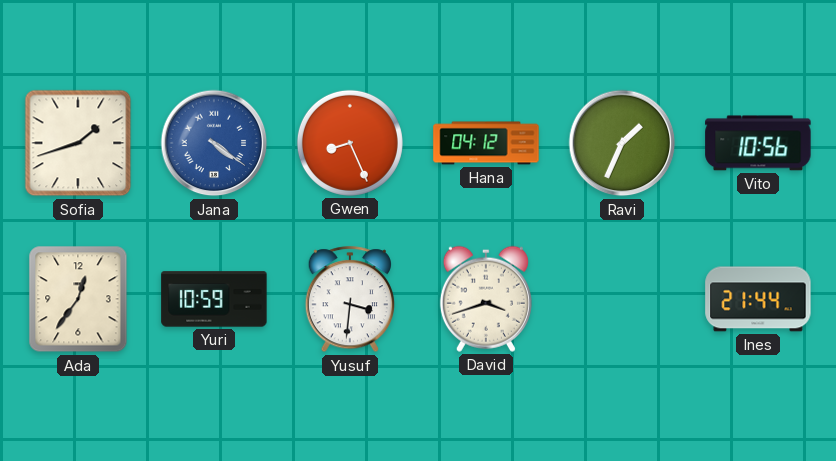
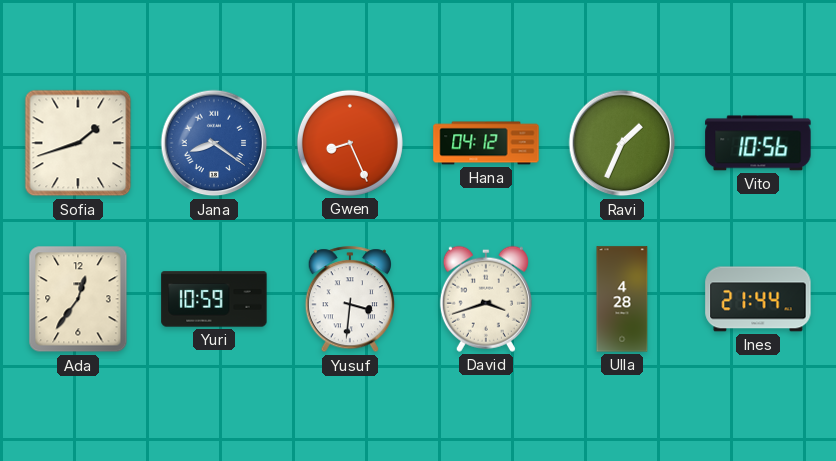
Jana: 4:21 -> 8:21 (214, 143)
Ulla: none -> 4:28 (622, 299)
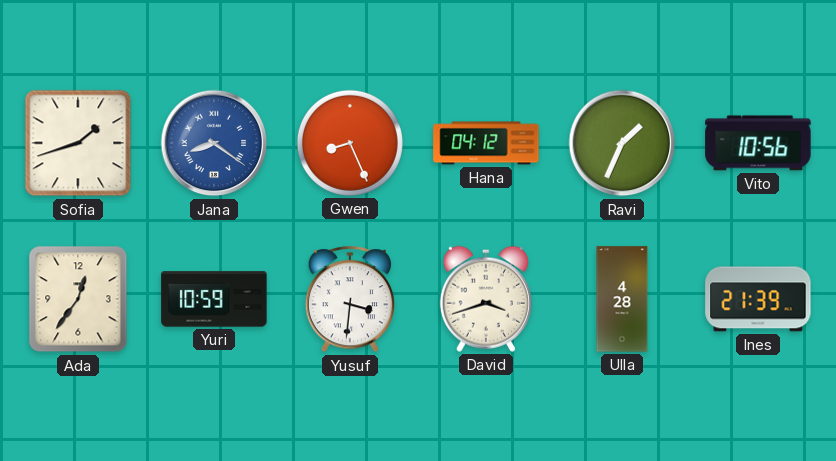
Ines: 21:44 -> 21:39 (758, 299)
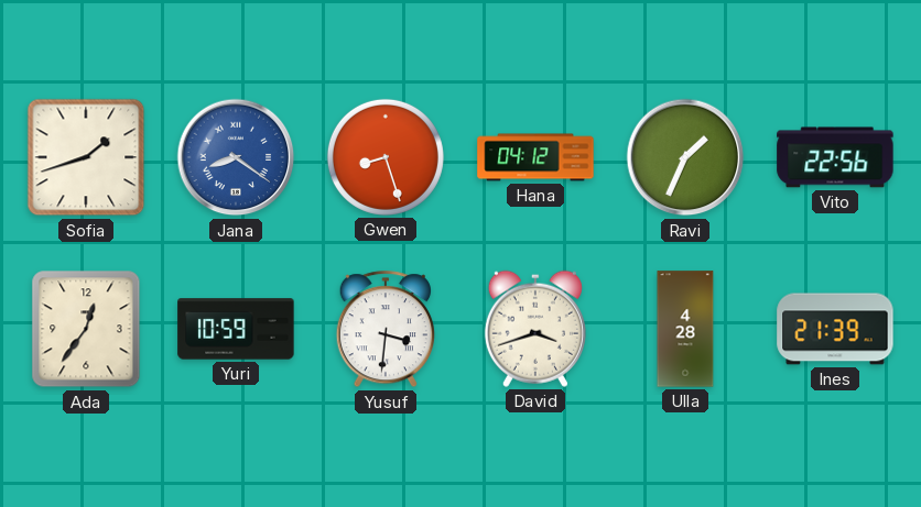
Gwen: 8:26 -> 8:27 (386, 157)
Vito: 10:56 -> 22:56 (835, 157)
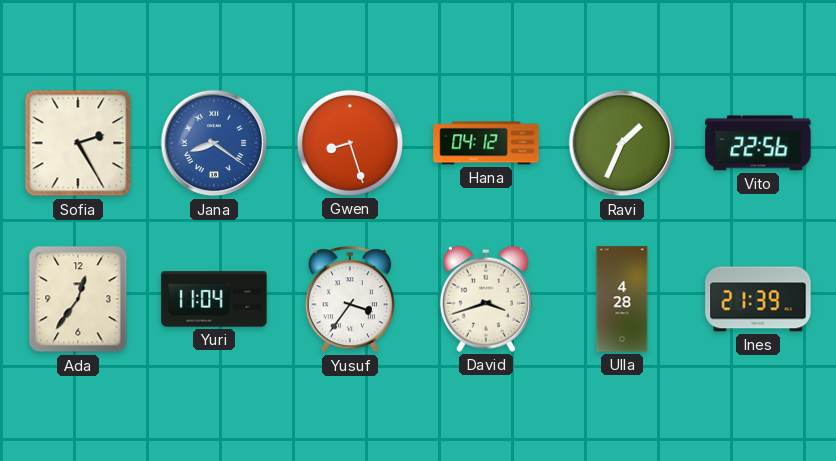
Sofia: 1:42 -> 2:25 (78, 143)
Yuri: 10:59 -> 11:04 (214, 299)
Yusuf: 3:31 -> 3:36 (349, 300)
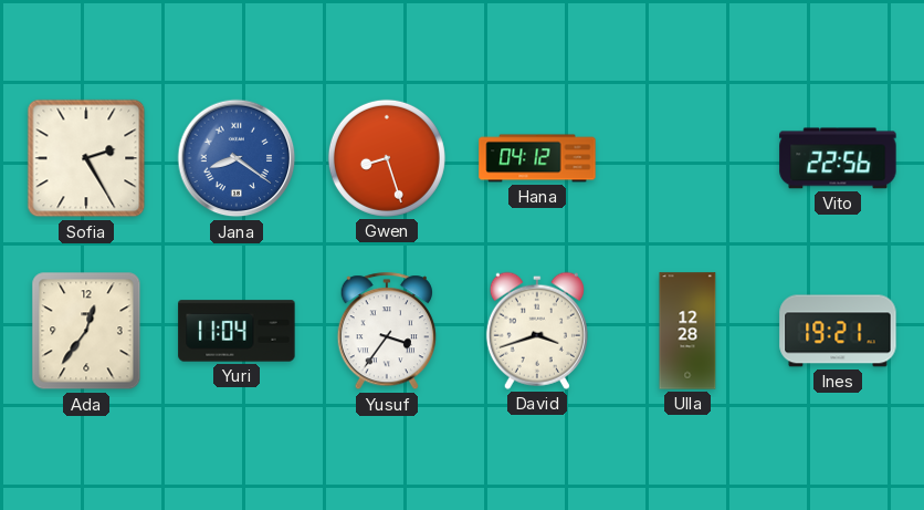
Ravi: 1:34 -> none (622, 143)
Ulla: 4:28 -> 12:28 (687, 331)
Ines: 21:39 -> 19:21 (838, 331)
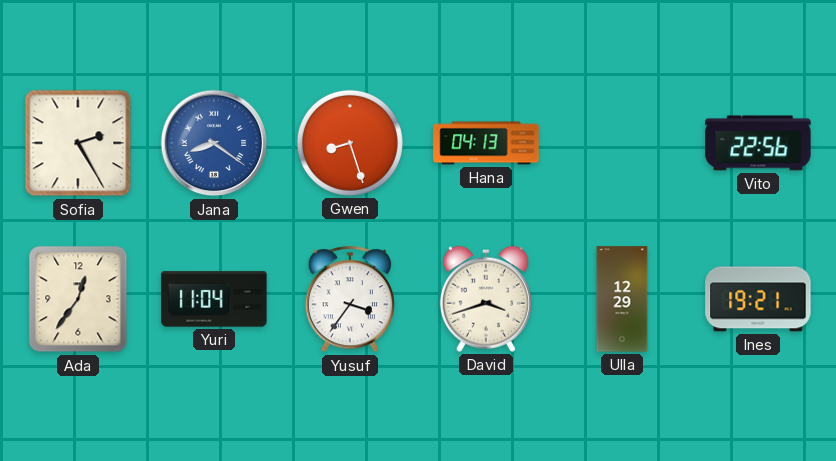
Hana: 04:12 -> 04:13 (486, 143)
Ulla: 12:28 -> 12:29 (622, 299)
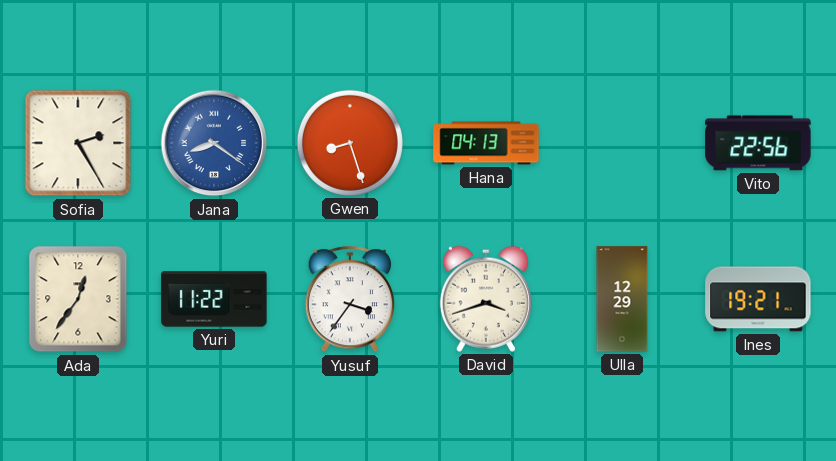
Yuri: 11:04 -> 11:22 (214, 299)
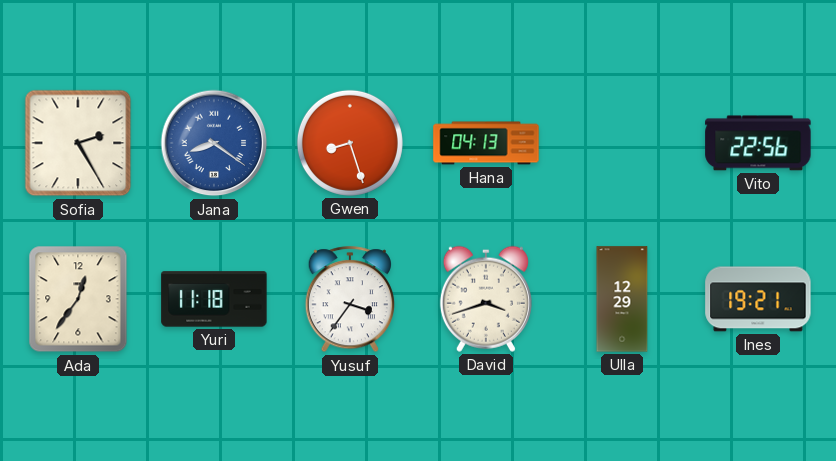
Yuri: 11:22 -> 11:18 (214, 299)
